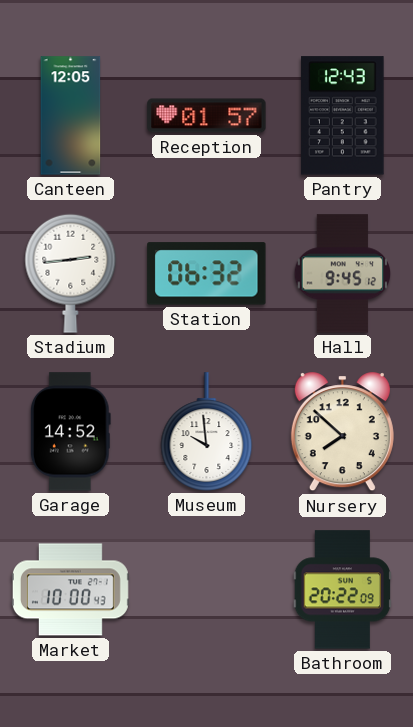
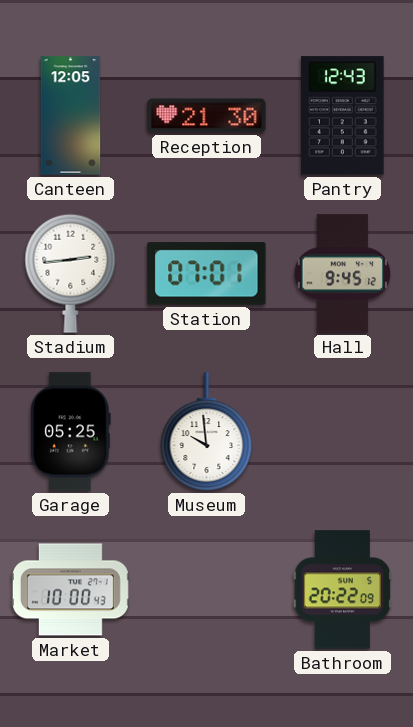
Reception: 01:57 -> 21:30 (207, 116)
Station: 06:32 -> 07:01 (207, 274)
Garage: 14:52 -> 05:25 (70, 432)
Nursery: 7:52 -> none (342, 432)
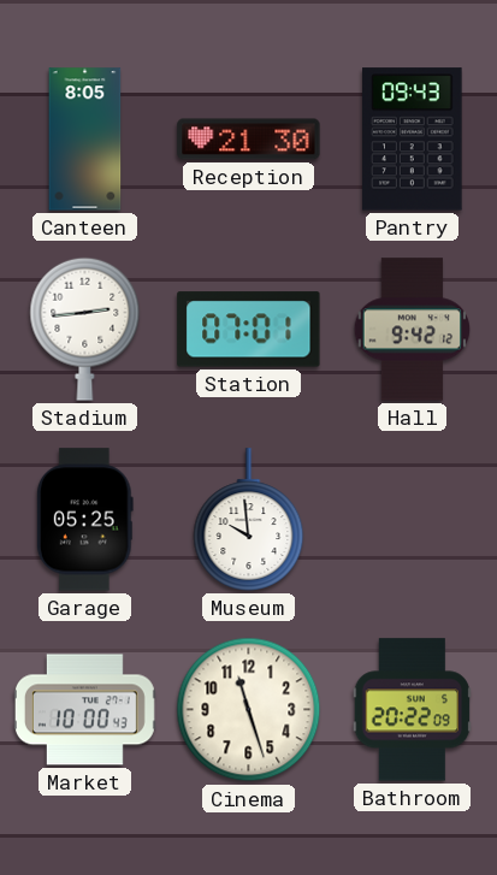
Canteen: 12:05 -> 8:05 (85, 140)
Pantry: 12:43 -> 09:43 (413, 140)
Hall: 9:45 -> 9:42 (413, 330)
Cinema: none -> 11:27 (249, 710)
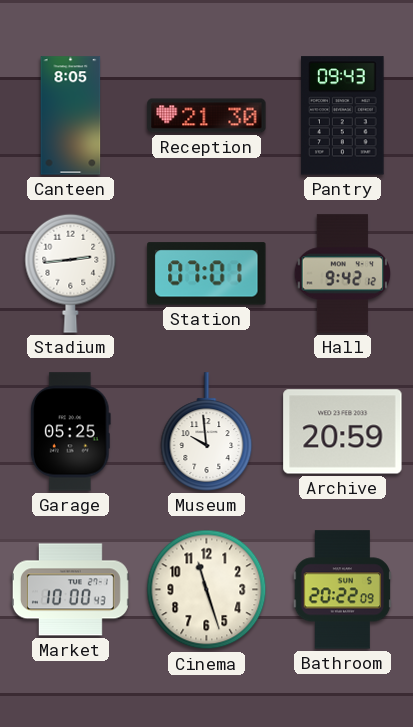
Archive: none -> 20:59 (343, 432)
